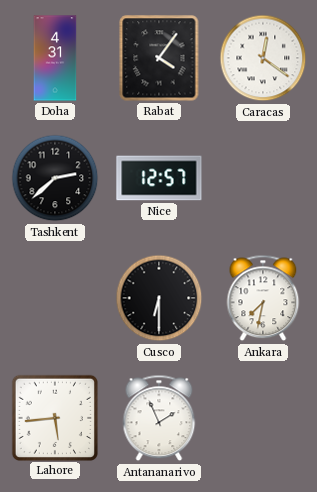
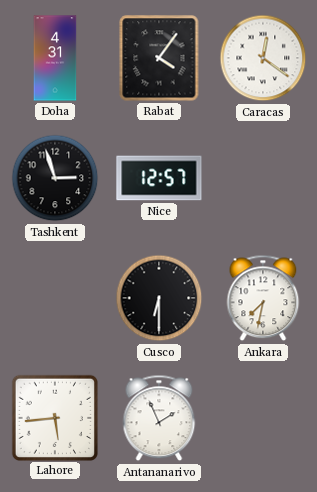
Tashkent: 2:38 -> 2:57 (55, 178)
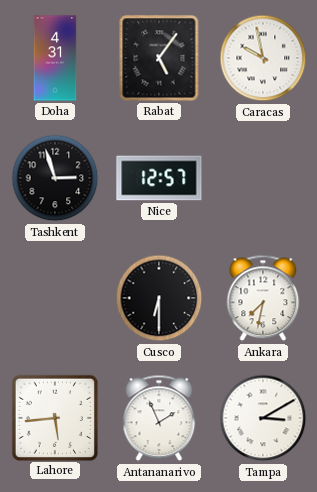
Rabat: 4:06 -> 5:06 (159, 58)
Caracas: 12:21 -> 9:58 (263, 58)
Tampa: none -> 3:10 (263, 418)
